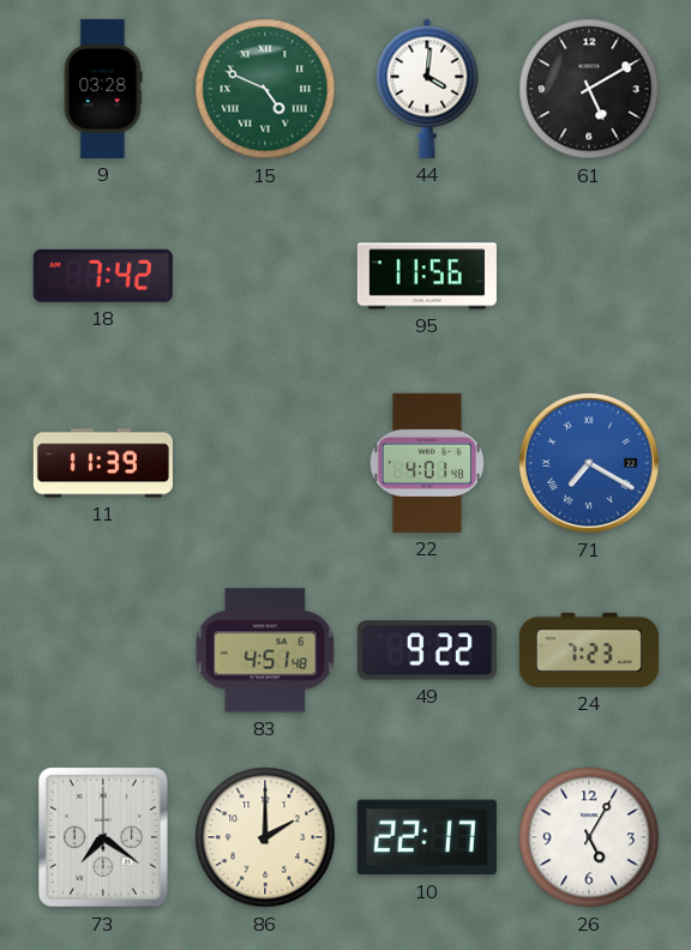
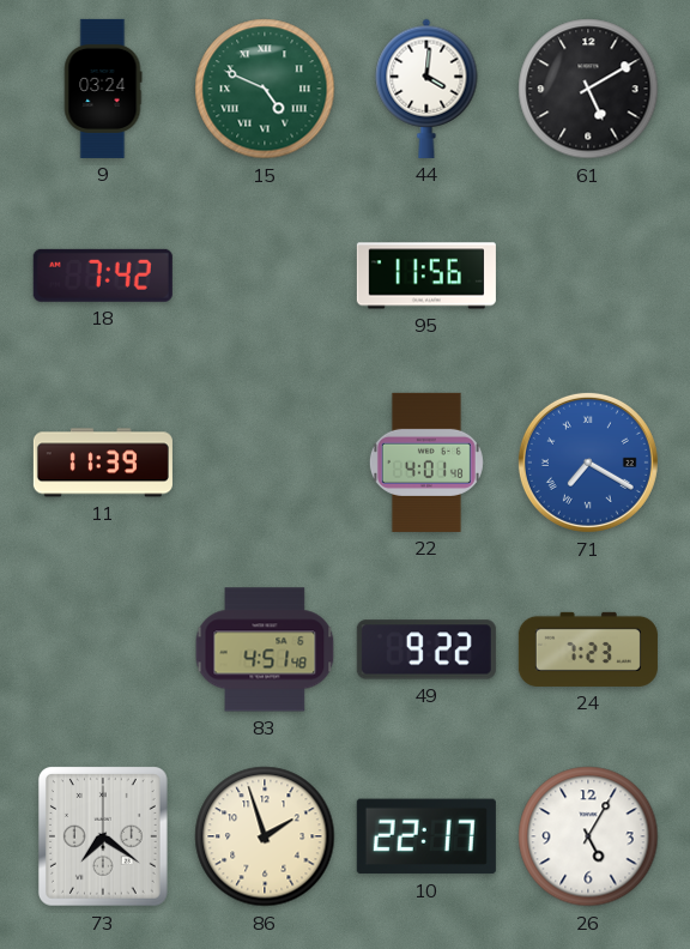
9: 03:28 -> 03:24 (103, 89)
86: 2:00 -> 1:57 (265, 836)
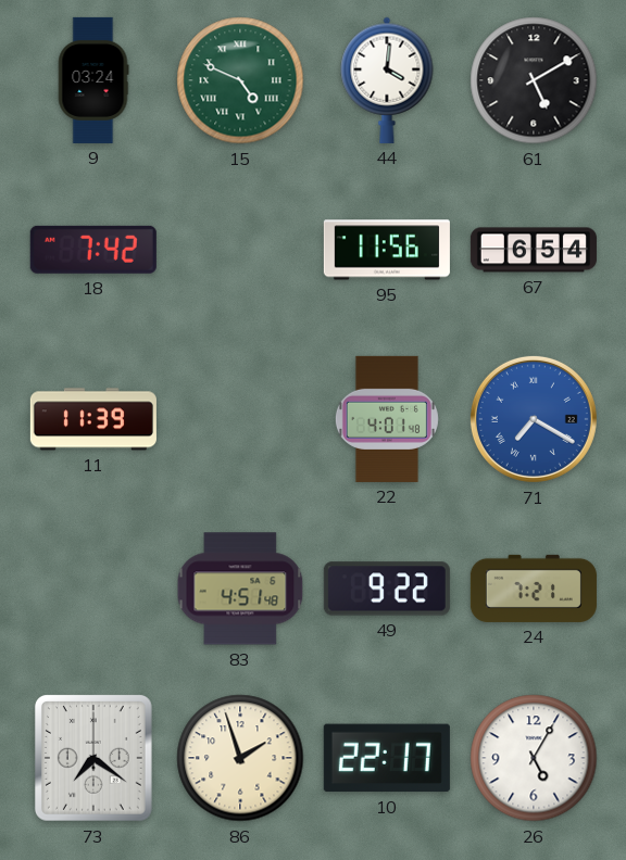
67: none -> 6:54 (534, 250)
24: 7:23 -> 7:21 (534, 589)
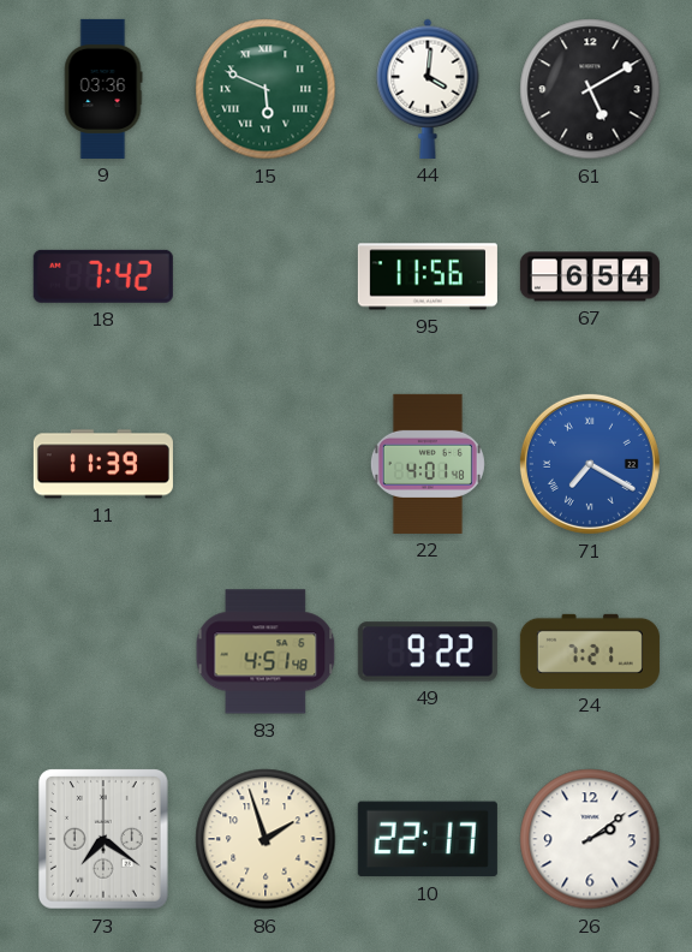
9: 03:24 -> 03:36 (103, 89)
15: 4:49 -> 5:49 (266, 89)
26: 5:05 -> 2:09 (590, 839)
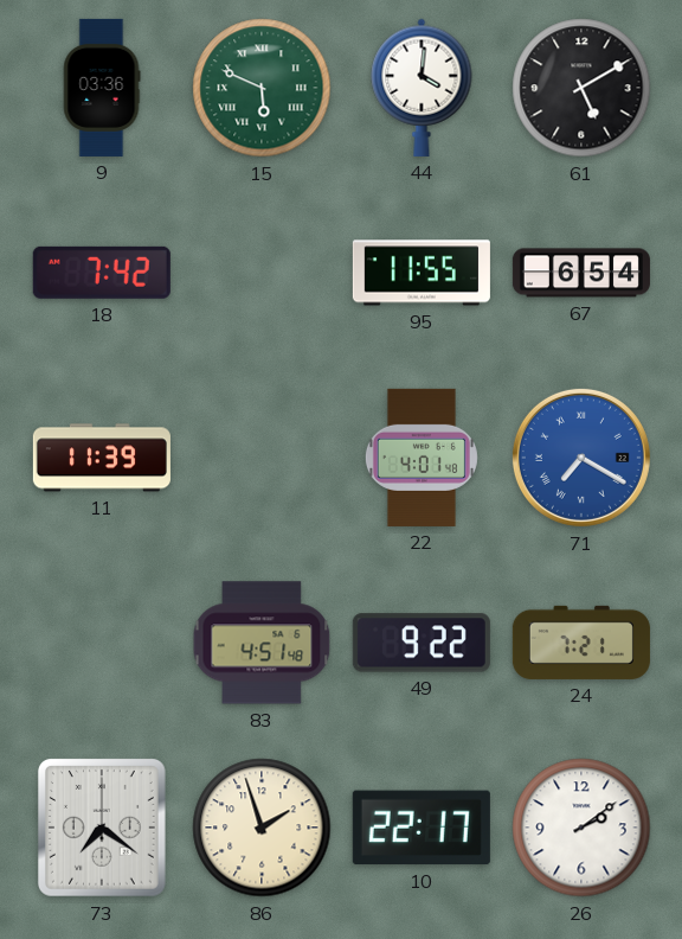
95: 11:56 -> 11:55 (422, 273)
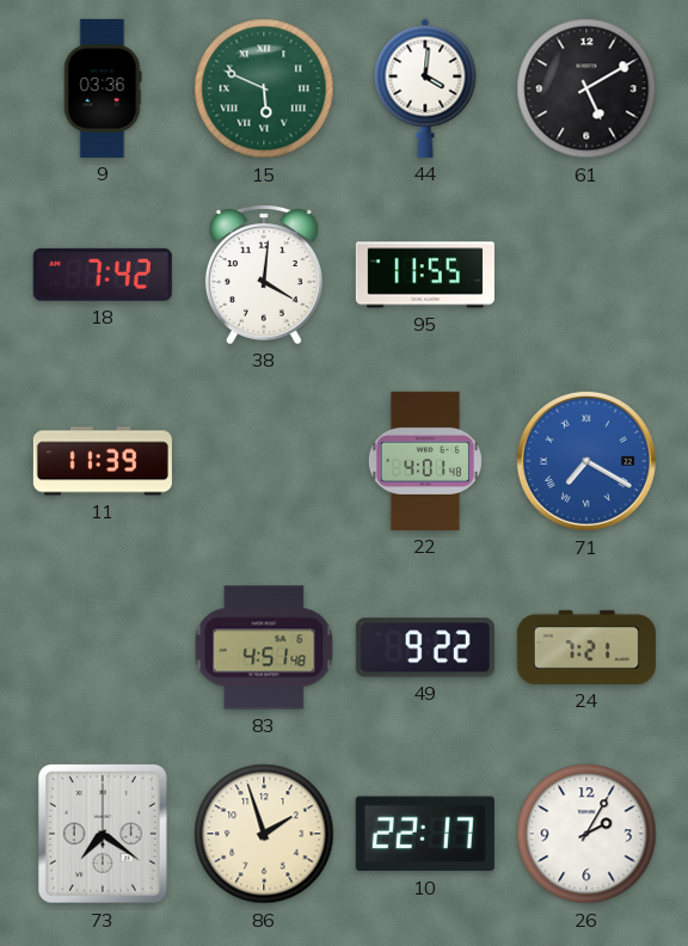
38: none -> 4:01 (264, 275)
67: 6:54 -> none (581, 273)
26: 2:09 -> 2:05 (586, 834)
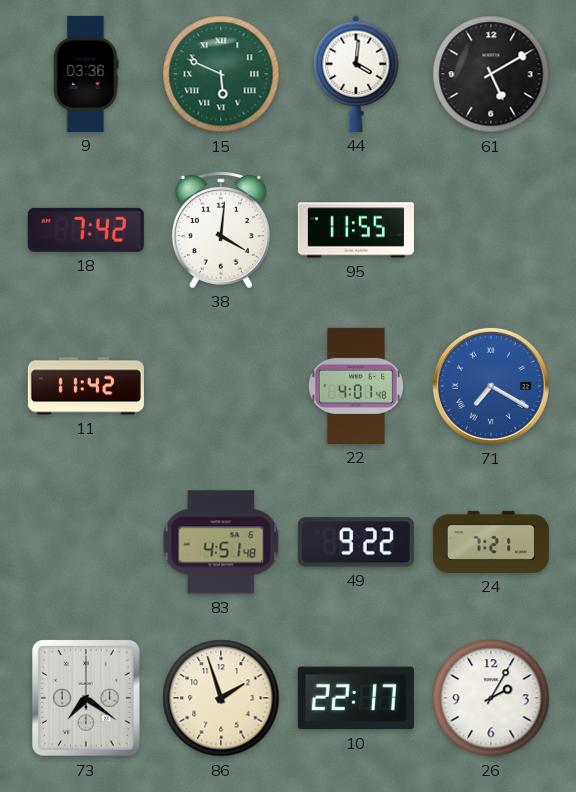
11: 11:39 -> 11:42 (86, 386)
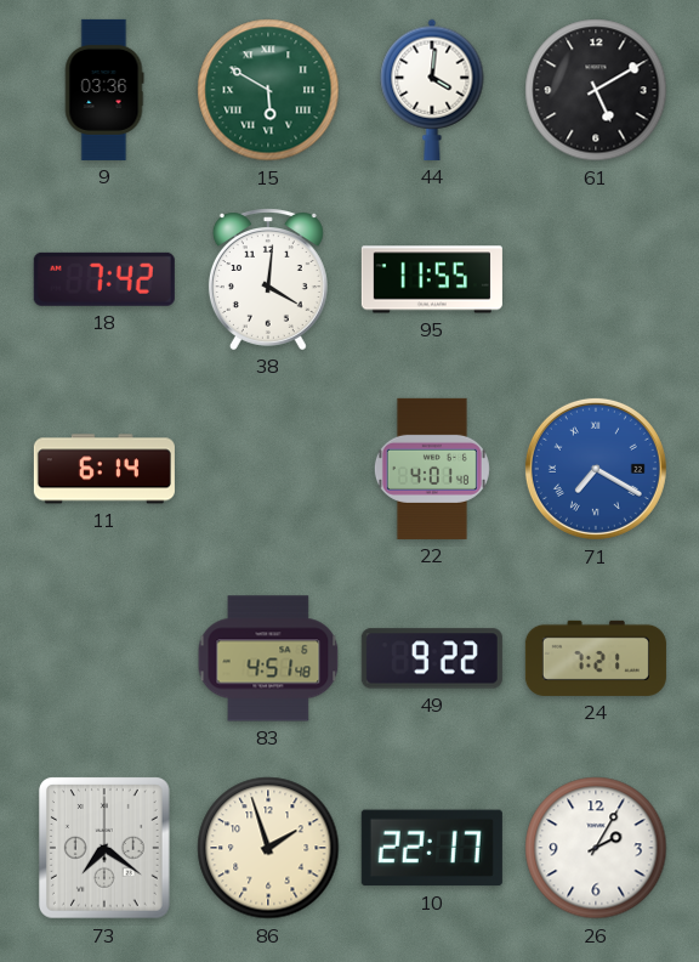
15: 5:49 -> 5:50 (268, 90)
11: 11:42 -> 6:14 (104, 469)
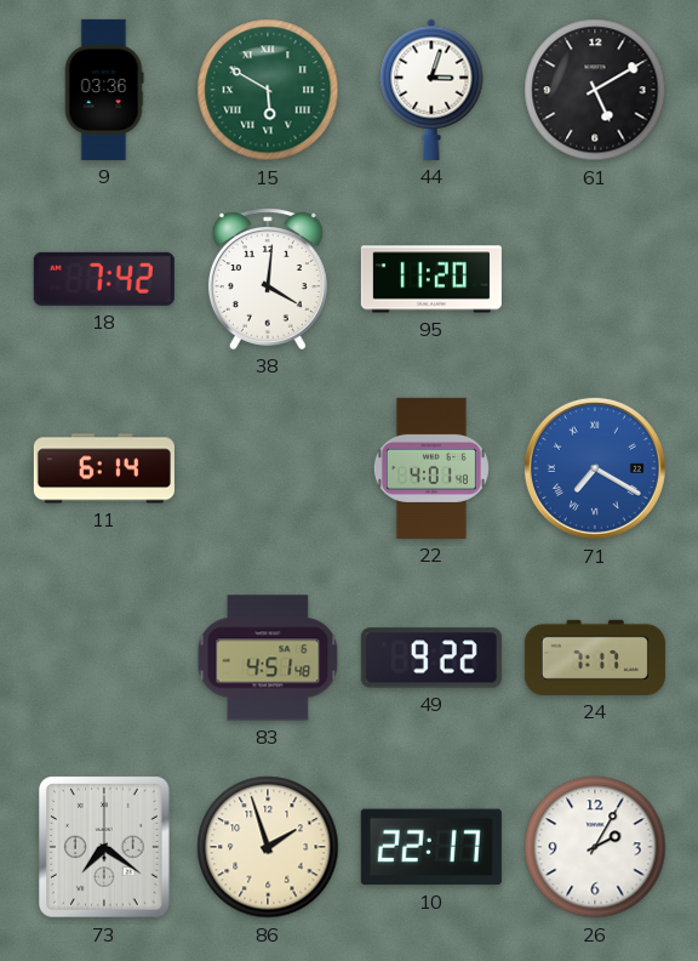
44: 4:01 -> 3:03 (431, 90)
95: 11:55 -> 11:20 (431, 279)
24: 7:21 -> 7:17 (595, 658)
